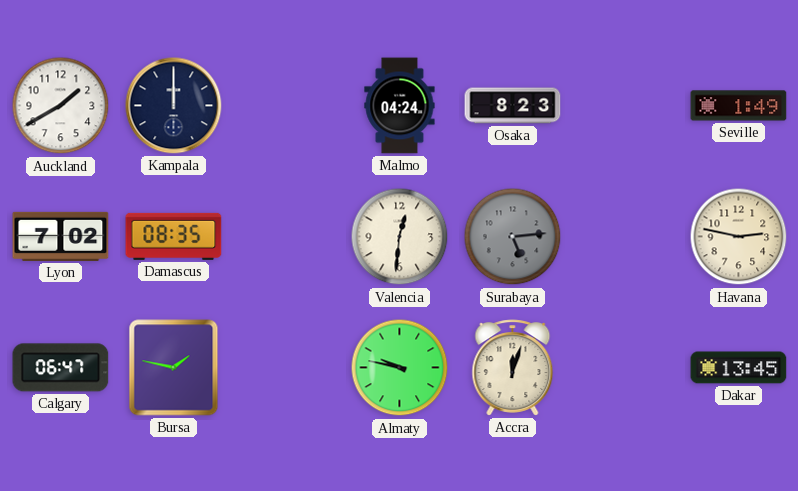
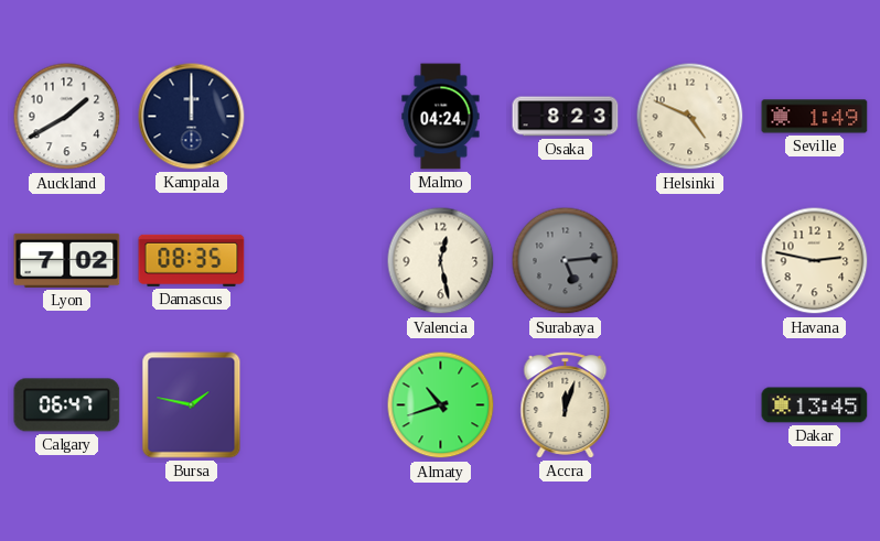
Helsinki: none -> 4:49 (690, 117)
Valencia: 12:31 -> 12:28 (441, 261)
Almaty: 9:47 -> 10:42 (441, 405)
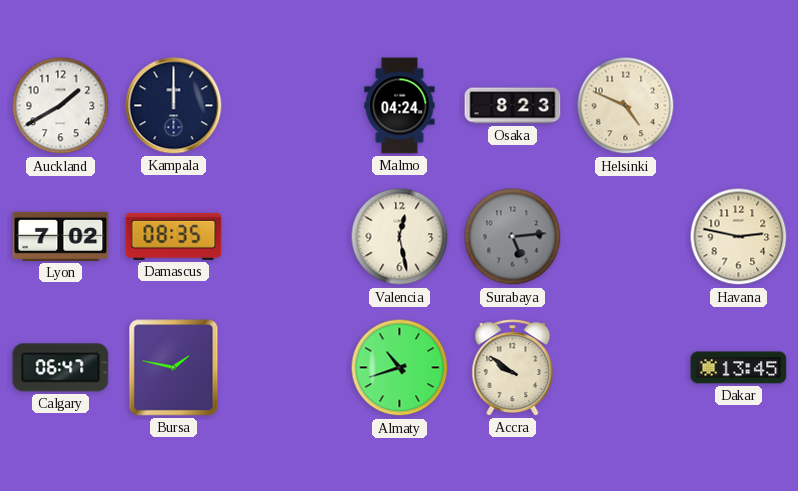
Seville: 1:49 -> none (815, 117)
Accra: 12:03 -> 9:51 (513, 368)
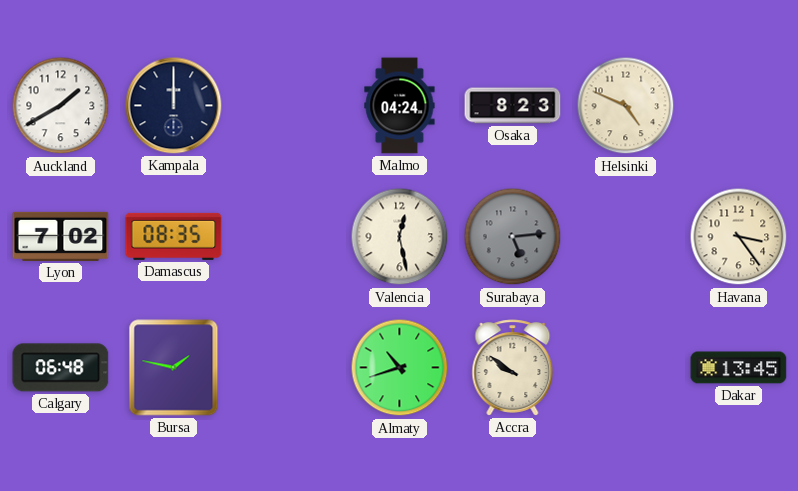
Havana: 2:47 -> 3:24 (739, 237)
Calgary: 06:47 -> 06:48 (61, 368)
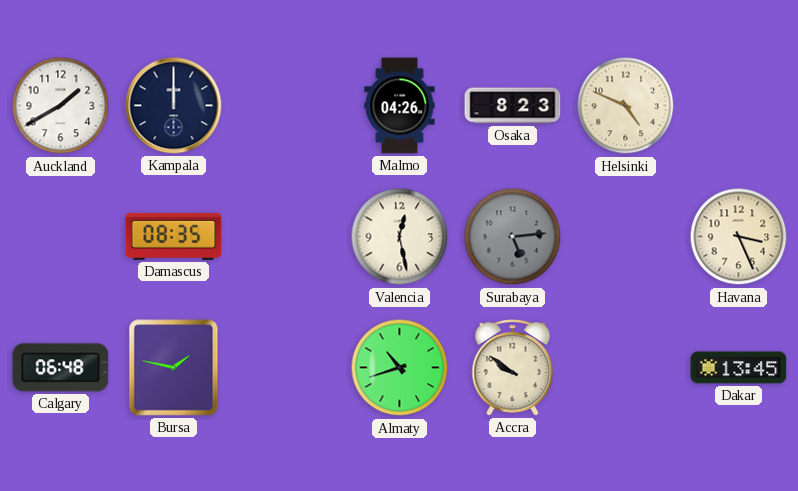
Malmo: 04:24 -> 04:26 (400, 106)
Lyon: 7:02 -> none (61, 236)
Havana: 3:24 -> 3:26 (739, 237)
